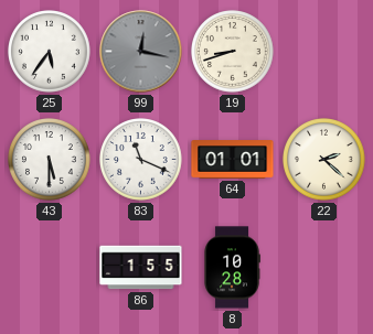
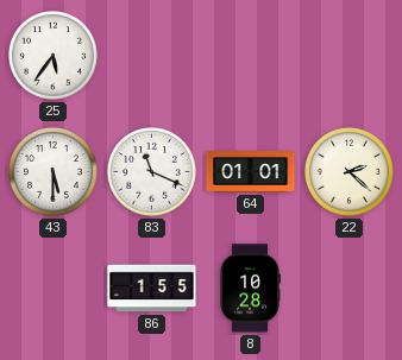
99: 12:17 -> none (141, 52)
19: 8:42 -> none (233, 52)
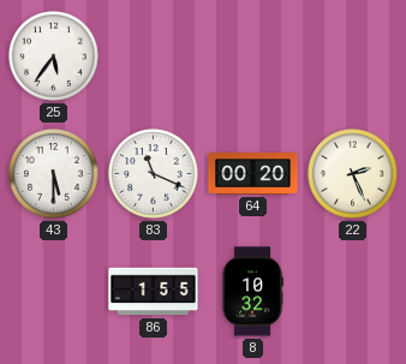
64: 01:01 -> 00:20 (253, 174)
22: 2:22 -> 2:26 (353, 174)
8: 10:28 -> 10:32 (252, 292)
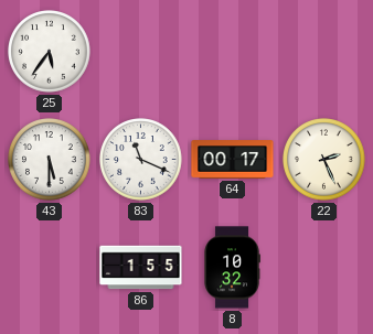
64: 00:20 -> 00:17 (233, 160)
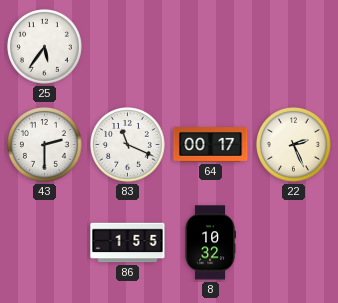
43: 5:30 -> 2:30 (45, 145)
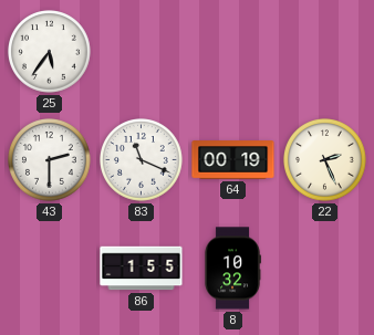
64: 00:17 -> 00:19 (233, 160)
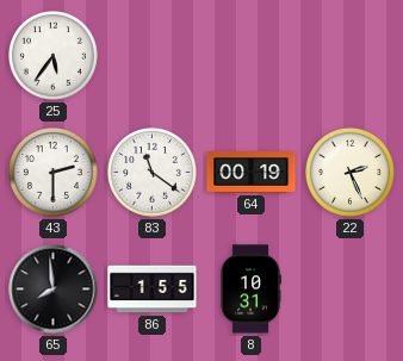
83: 11:19 -> 11:21 (153, 173)
65: none -> 7:59 (54, 290)
8: 10:32 -> 10:31 (250, 290)
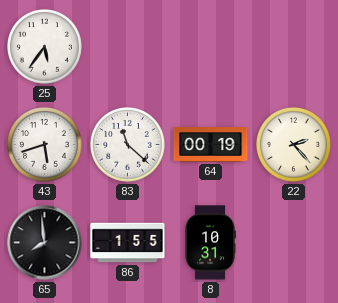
43: 2:30 -> 5:42 (45, 145)
83: 11:21 -> 11:22 (128, 145)
22: 2:26 -> 2:23 (294, 145)
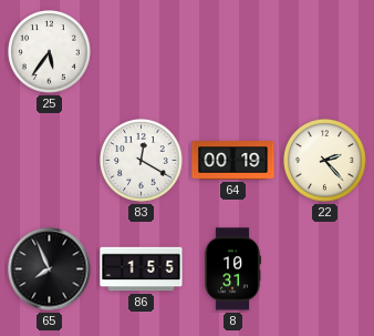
43: 5:42 -> none (45, 145)
83: 11:22 -> 12:20 (142, 161)
65: 7:59 -> 7:56 (50, 269)
